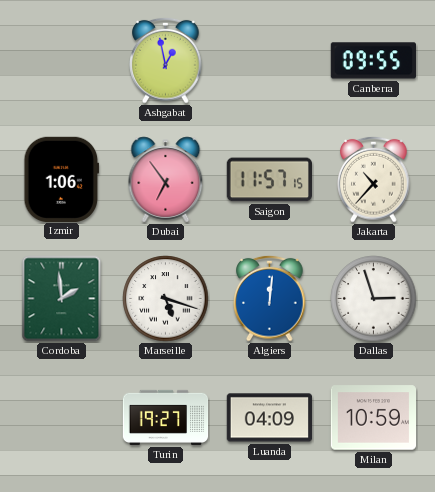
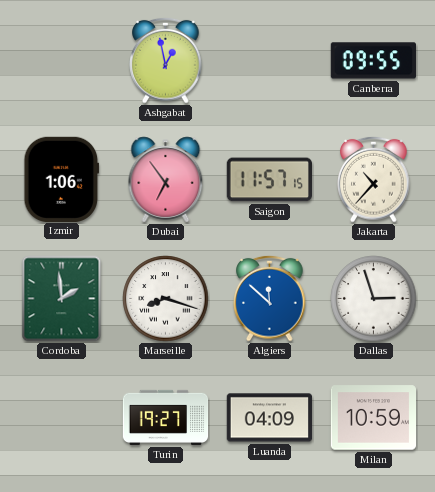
Marseille: 5:18 -> 8:18 (166, 299)
Algiers: 12:01 -> 11:52 (270, 298)
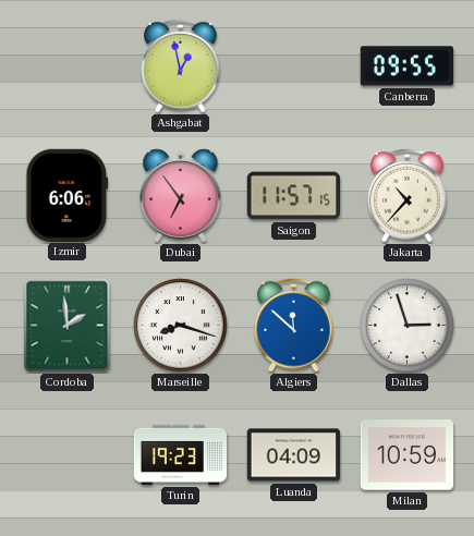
Izmir: 1:06 -> 6:06 (68, 195)
Turin: 19:27 -> 19:23 (181, 454)
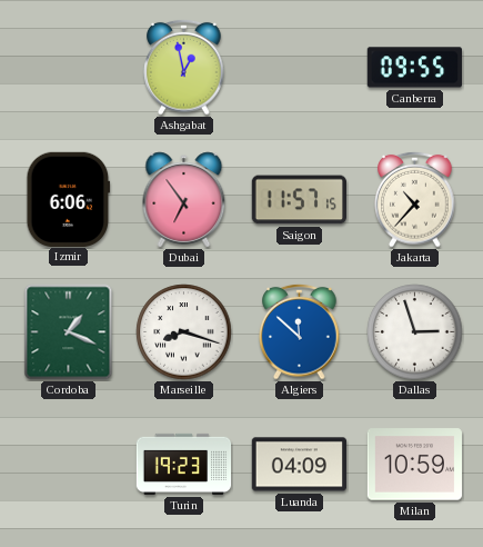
Cordoba: 1:59 -> 1:19 (69, 332)
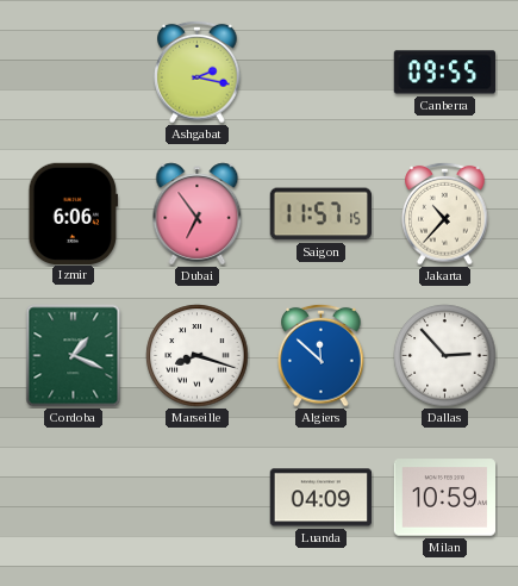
Ashgabat: 12:58 -> 2:17 (198, 71)
Dallas: 2:57 -> 2:53 (445, 356)
Turin: 19:23 -> none (184, 464)
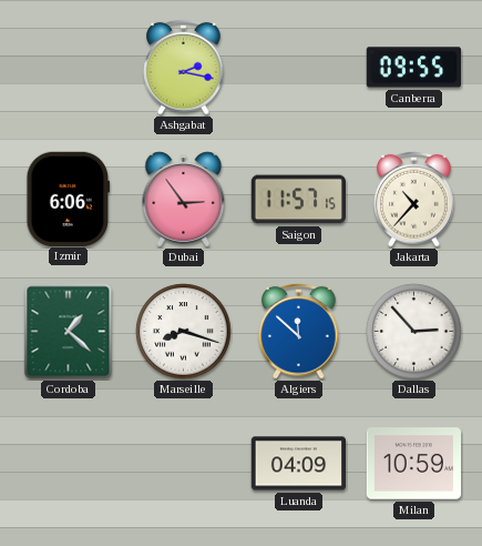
Dubai: 6:54 -> 2:54 (184, 200)
Cordoba: 1:19 -> 1:22 (69, 332)
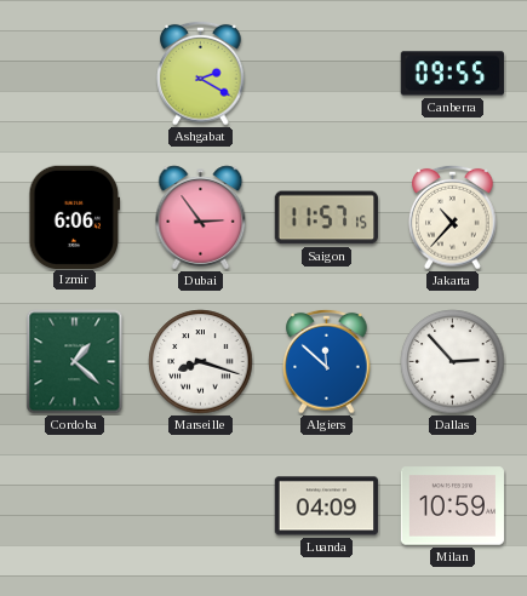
Ashgabat: 2:17 -> 2:20 (201, 73)
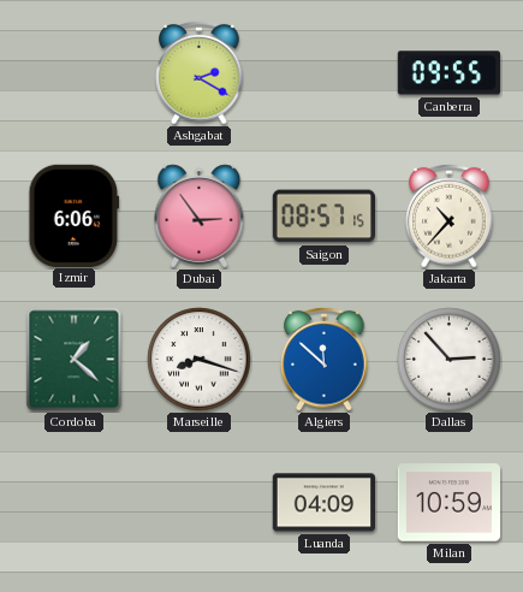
Saigon: 11:57 -> 08:57 (323, 217)
